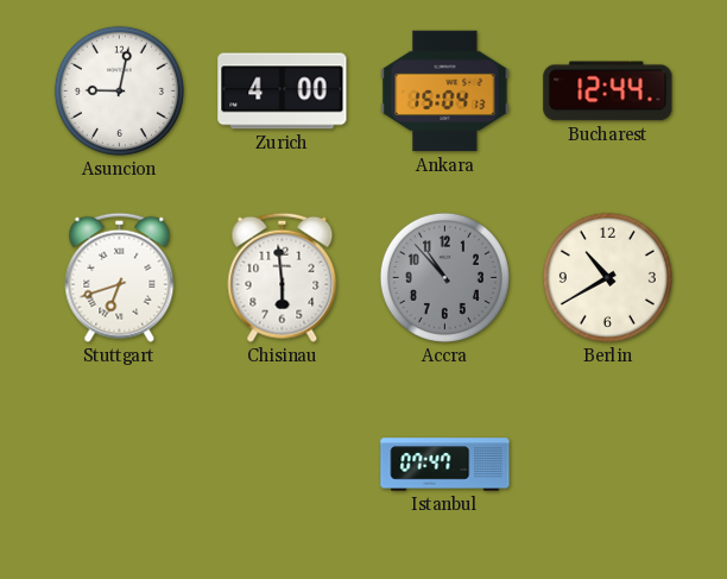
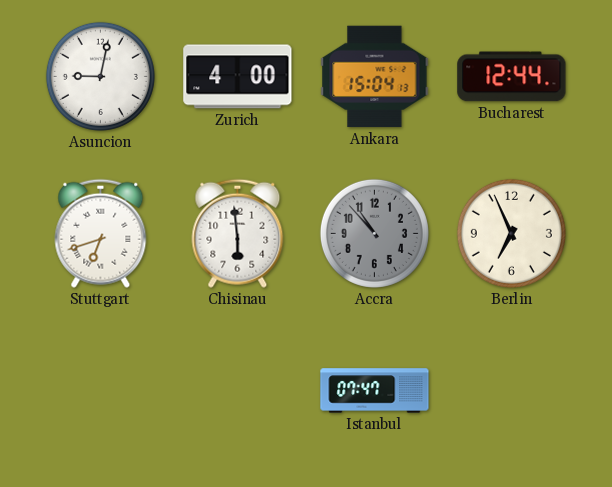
Berlin: 10:40 -> 6:56 (511, 233)
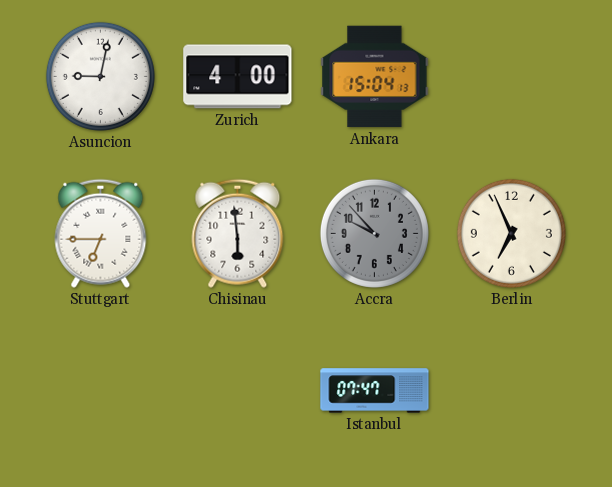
Bucharest: 12:44 -> none (512, 77)
Stuttgart: 6:42 -> 6:45 (101, 233)
Accra: 10:53 -> 9:53 (374, 233)
